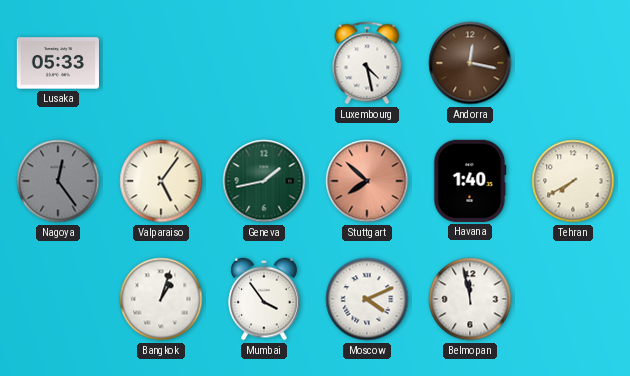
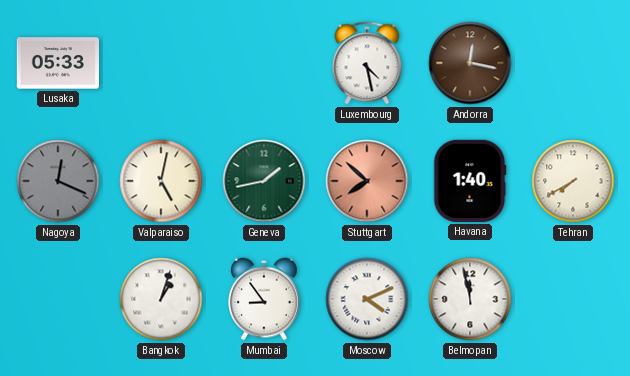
Nagoya: 12:24 -> 12:19 (58, 181)
Valparaiso: 5:06 -> 5:02 (161, 181)
Mumbai: 3:54 -> 8:54 (264, 299)
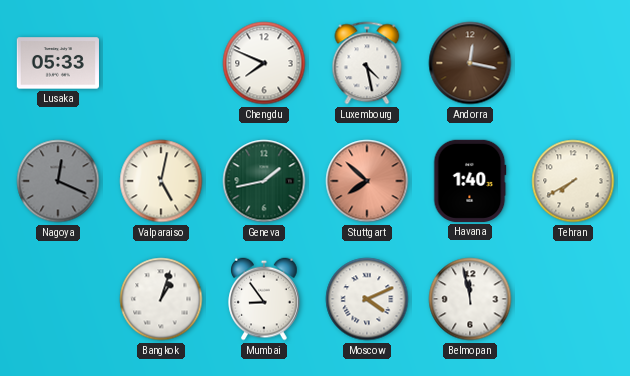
Chengdu: none -> 7:49 (264, 63)
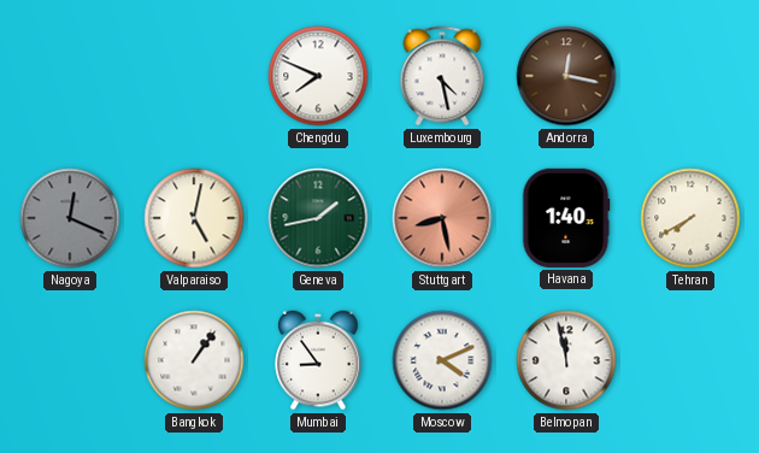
Lusaka: 05:33 -> none (57, 63)
Stuttgart: 7:52 -> 8:28 (442, 218)
Bangkok: 1:03 -> 1:06 (194, 360)
